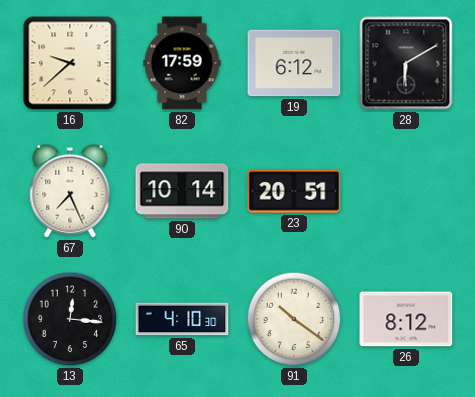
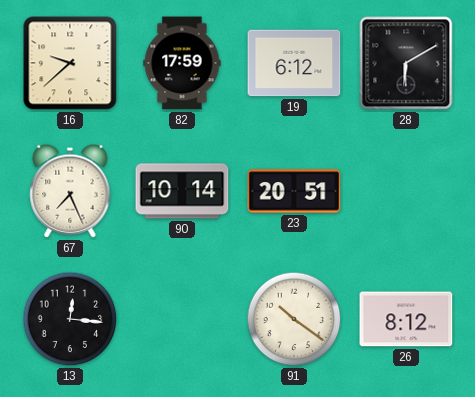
65: 4:10 -> none (182, 319)
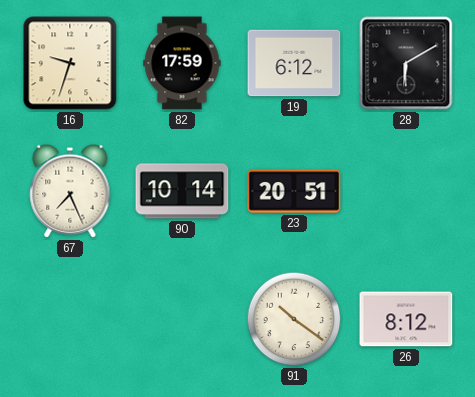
16: 9:38 -> 9:33 (70, 63)
13: 12:16 -> none (70, 319)
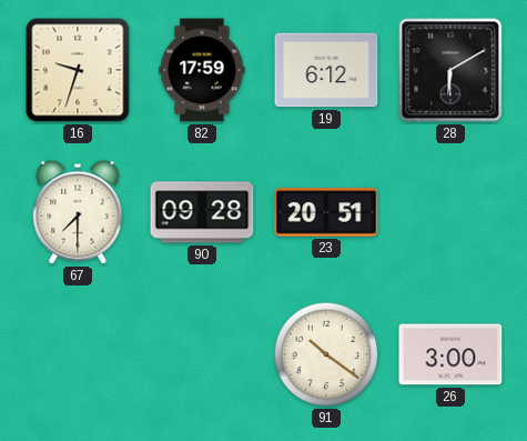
67: 7:26 -> 7:30 (78, 212)
90: 10:14 -> 09:28 (202, 212)
26: 8:12 -> 3:00 (450, 354)
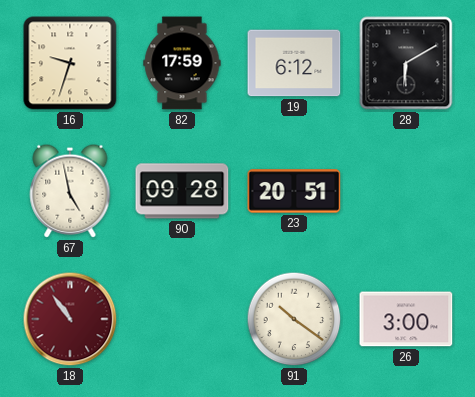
67: 7:30 -> 4:58 (70, 191)
18: none -> 10:54 (70, 319)
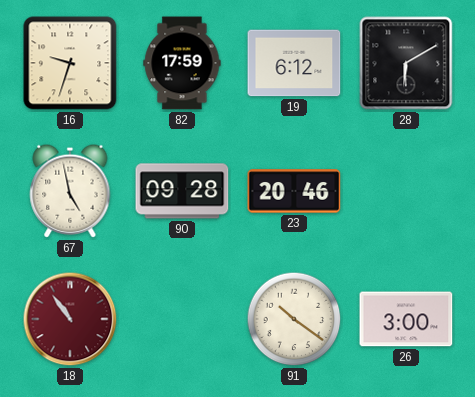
23: 20:51 -> 20:46 (294, 191)
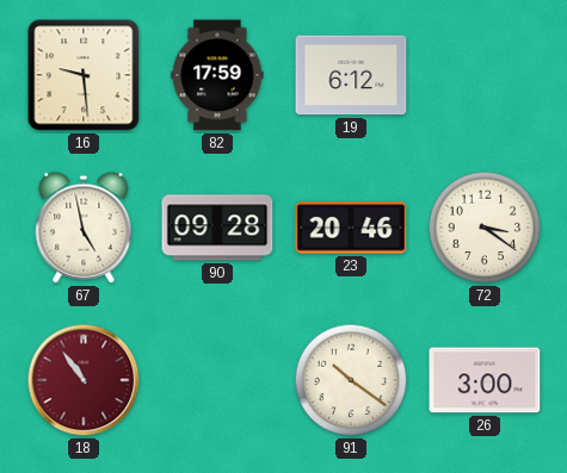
16: 9:33 -> 9:29 (84, 75)
28: 6:10 -> none (406, 63)
72: none -> 3:21 (485, 228)
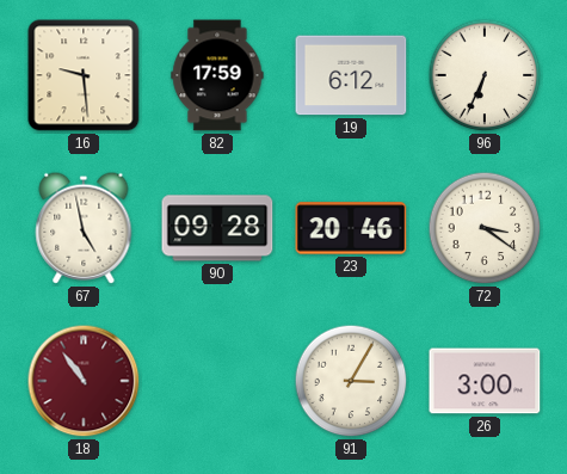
96: none -> 6:34 (485, 75)
91: 10:21 -> 3:05 (351, 381)
